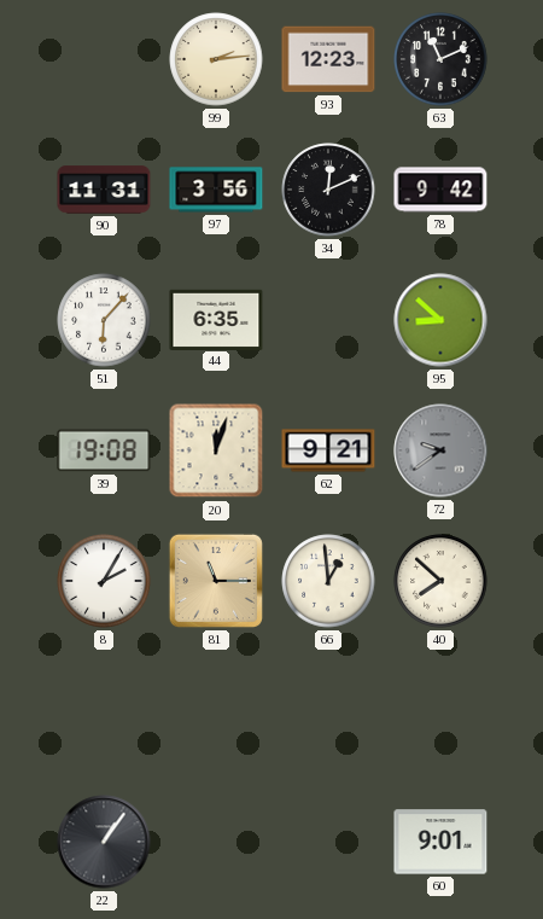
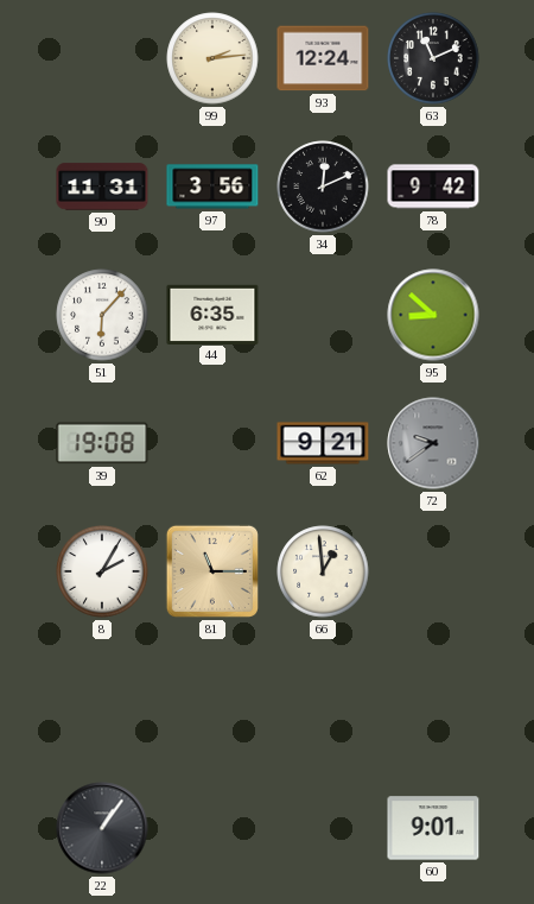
93: 12:23 -> 12:24 (323, 58)
20: 12:03 -> none (216, 450)
40: 7:52 -> none (440, 581)
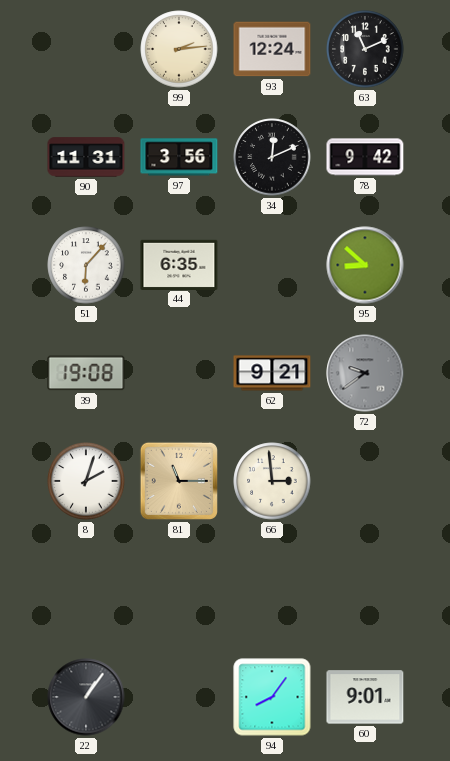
8: 2:05 -> 2:03 (86, 481)
66: 12:59 -> 2:59 (272, 481)
94: none -> 8:06 (272, 697)
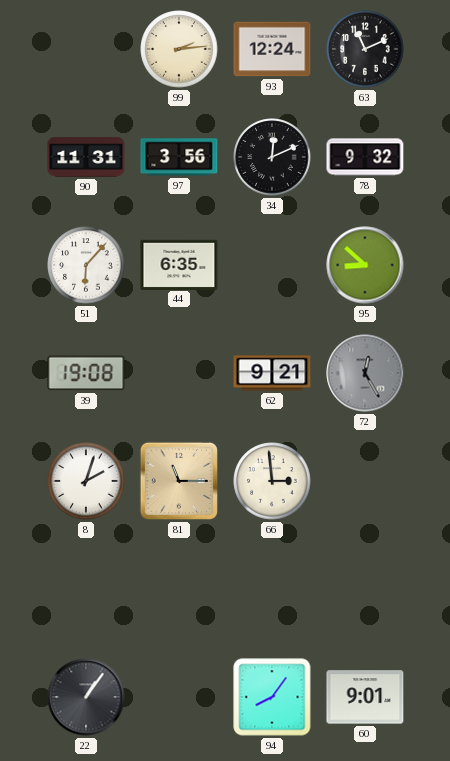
78: 9:42 -> 9:32 (365, 157)
72: 9:39 -> 12:25 (365, 373)
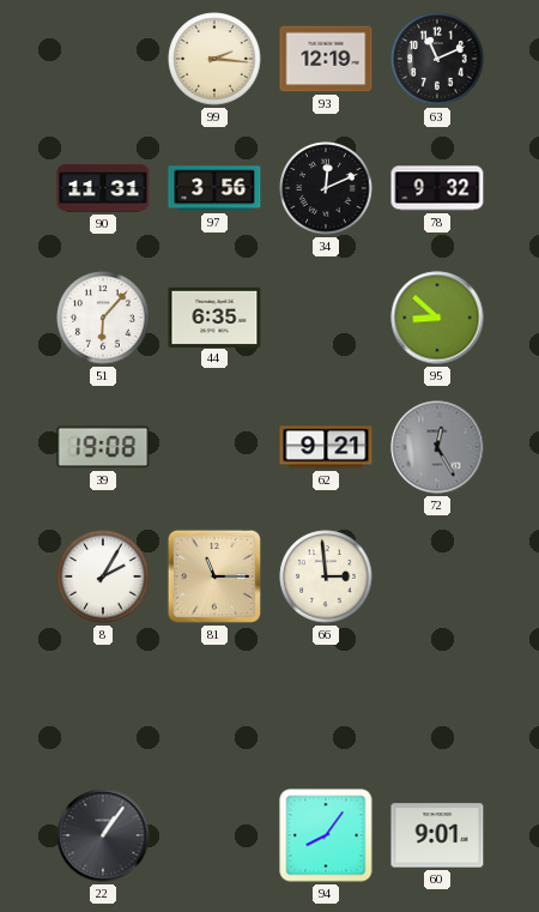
99: 2:14 -> 2:16 (214, 59)
93: 12:24 -> 12:19 (326, 59)
8: 2:03 -> 2:05 (103, 576)
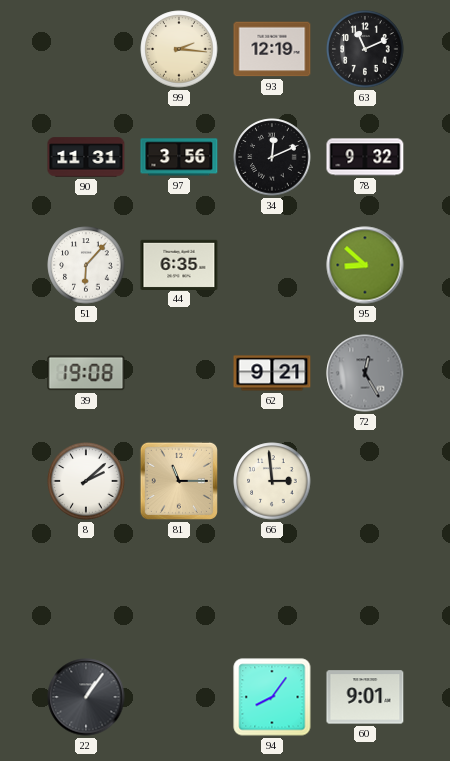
8: 2:05 -> 2:08 (86, 481)
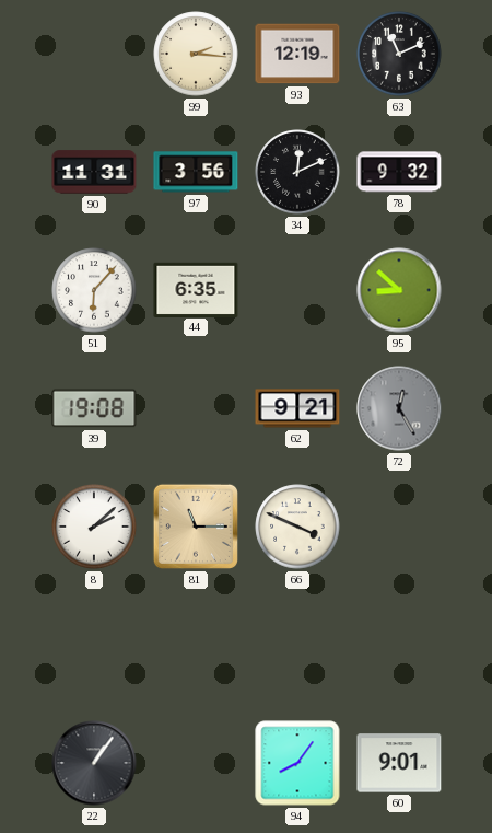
66: 2:59 -> 3:49 (297, 527)
